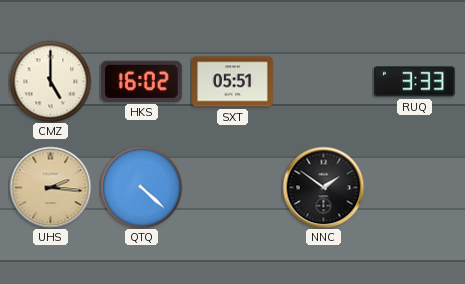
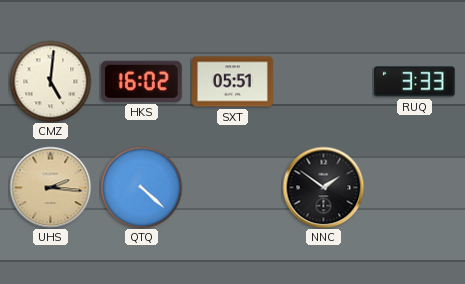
CMZ: 5:00 -> 5:01 (50, 81)
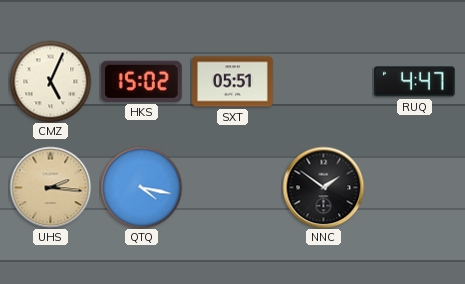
CMZ: 5:01 -> 5:04 (50, 81)
HKS: 16:02 -> 15:02 (141, 81)
RUQ: 3:33 -> 4:47 (414, 82)
QTQ: 4:22 -> 4:17 (141, 187)
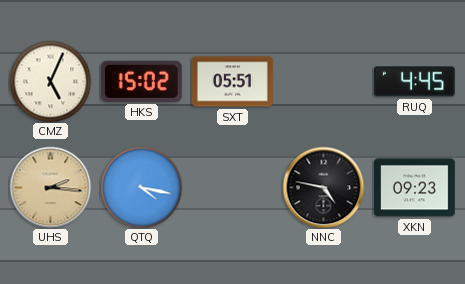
RUQ: 4:47 -> 4:45 (414, 82)
NNC: 1:51 -> 4:47 (323, 187)
XKN: none -> 09:23 (415, 188)
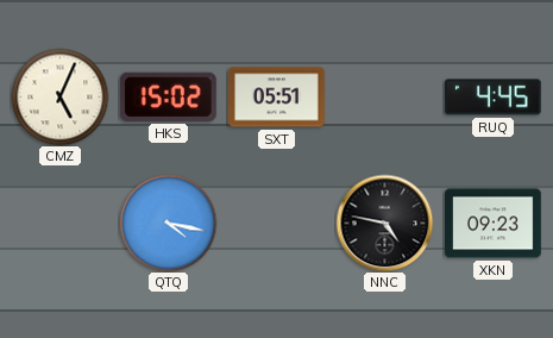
UHS: 2:16 -> none (50, 187)
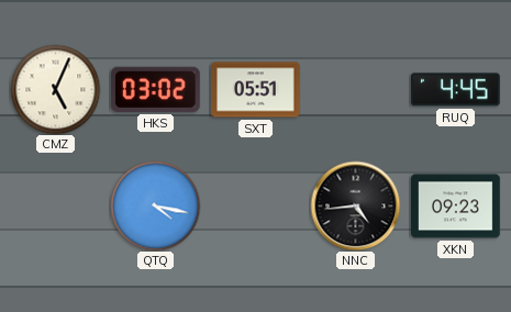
HKS: 15:02 -> 03:02 (155, 89)
NNC: 4:47 -> 4:44 (355, 205)
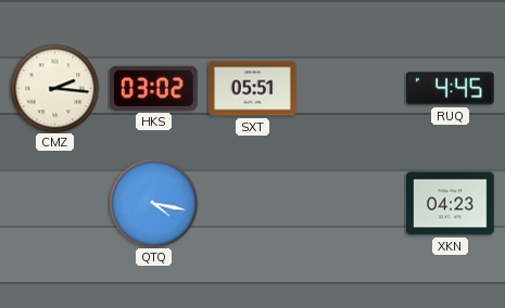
CMZ: 5:04 -> 2:16 (54, 88)
NNC: 4:44 -> none (355, 205)
XKN: 09:23 -> 04:23 (451, 204)
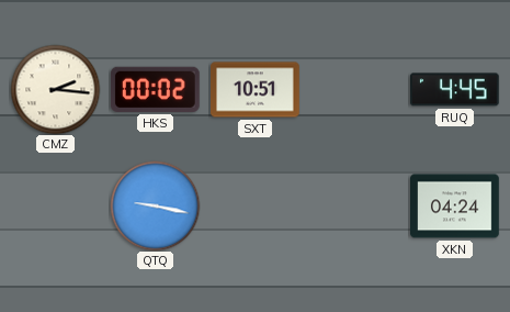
HKS: 03:02 -> 00:02 (155, 89)
SXT: 05:51 -> 10:51 (256, 90)
QTQ: 4:17 -> 9:17 (155, 205)
XKN: 04:23 -> 04:24 (455, 207)
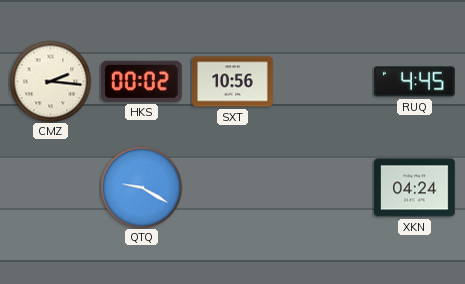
SXT: 10:51 -> 10:56 (233, 82)
QTQ: 9:17 -> 9:20 (141, 187)
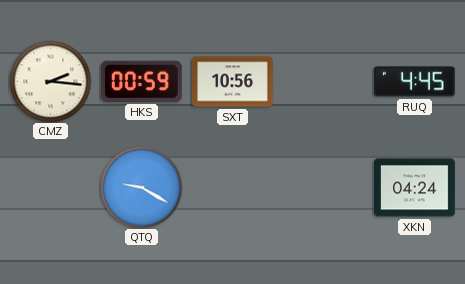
HKS: 00:02 -> 00:59 (141, 81)
